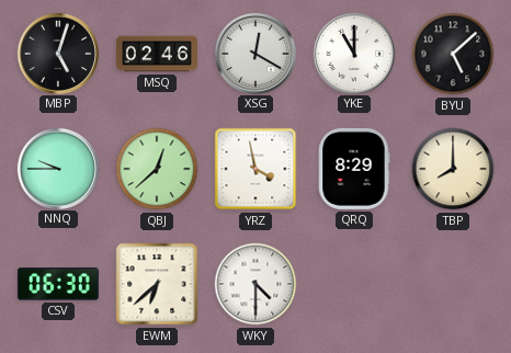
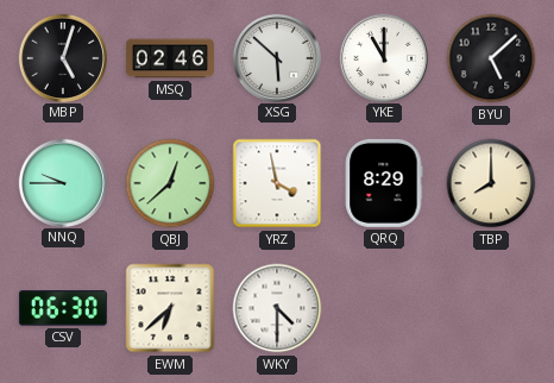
XSG: 12:20 -> 5:52 (276, 57)
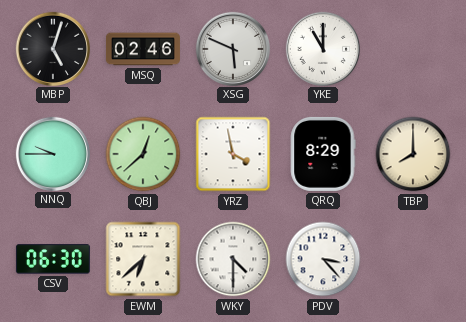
XSG: 5:52 -> 5:49 (232, 48)
BYU: 5:08 -> none (491, 58)
PDV: none -> 3:23 (323, 259)
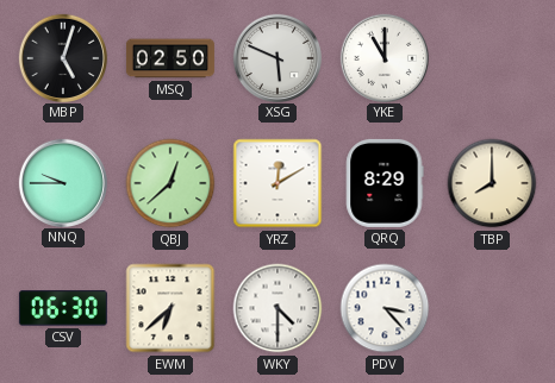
MSQ: 02:46 -> 02:50 (170, 58)
YRZ: 3:58 -> 12:10 (277, 183)
